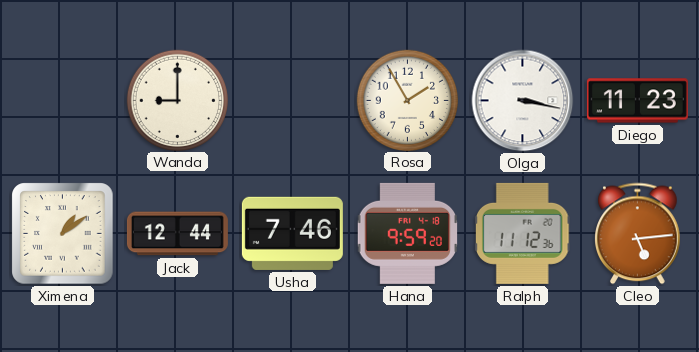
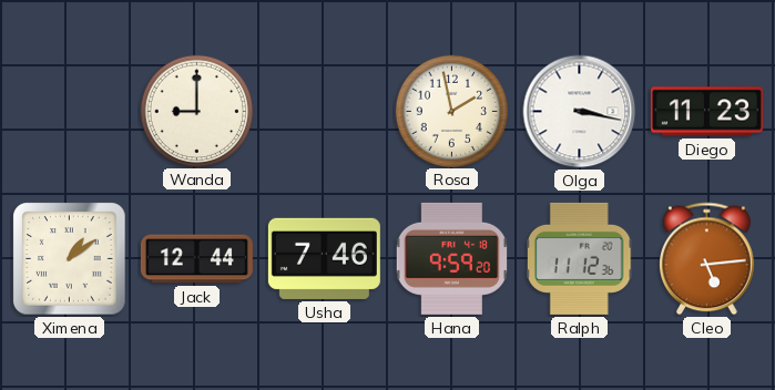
Rosa: 1:55 -> 1:58 (451, 111)
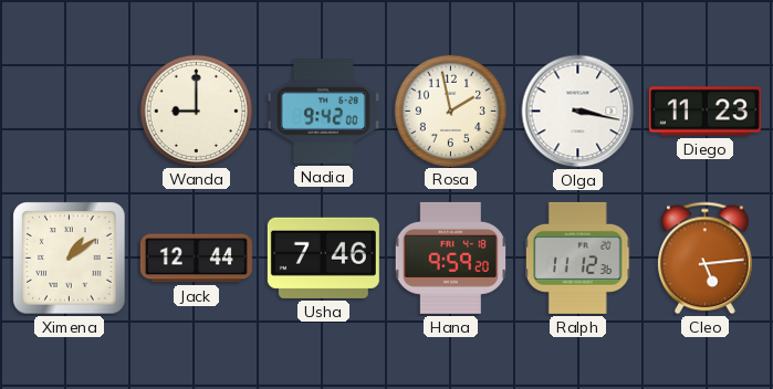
Nadia: none -> 9:42 (323, 112)
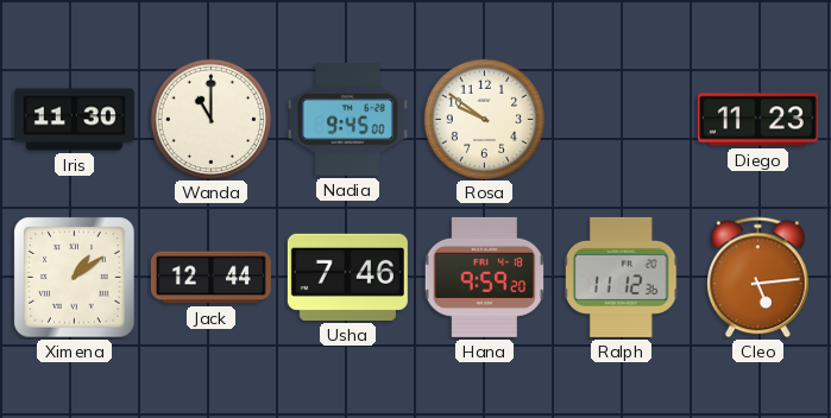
Iris: none -> 11:30 (74, 120)
Wanda: 9:00 -> 11:00 (210, 119)
Nadia: 9:42 -> 9:45 (347, 120)
Rosa: 1:58 -> 9:51 (484, 119)
Olga: 3:17 -> none (578, 112)
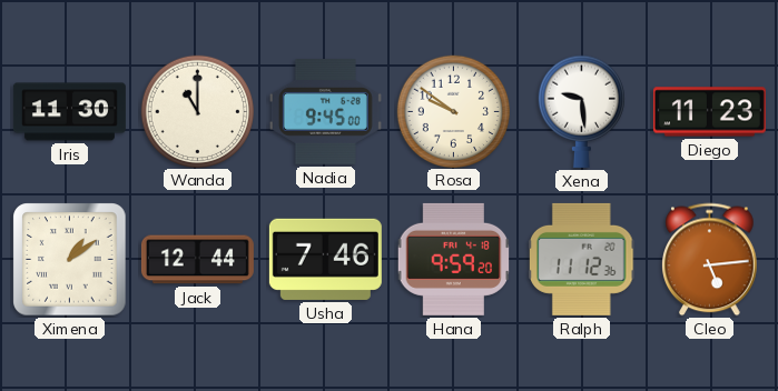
Xena: none -> 9:29 (581, 111)
